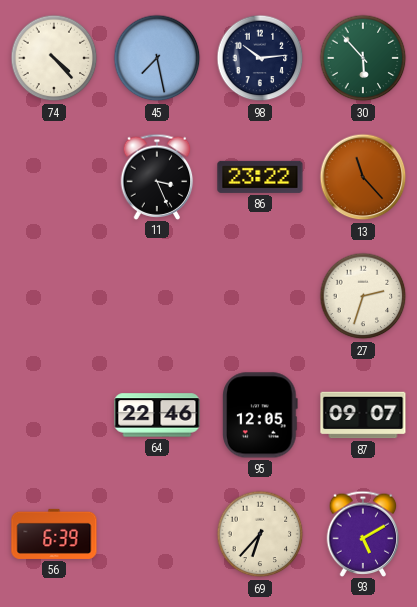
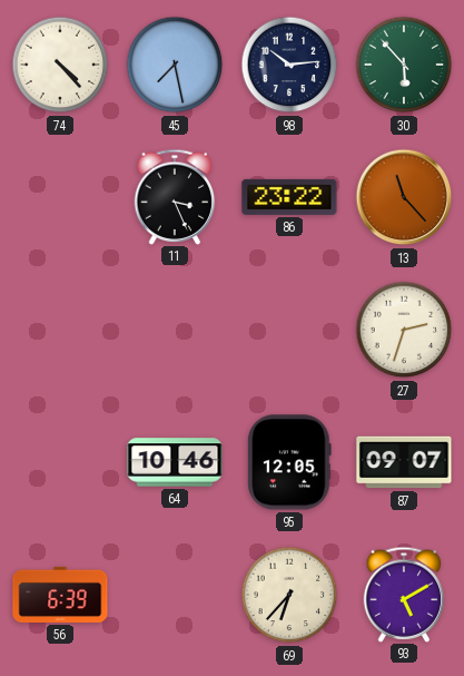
64: 22:46 -> 10:46 (175, 462)
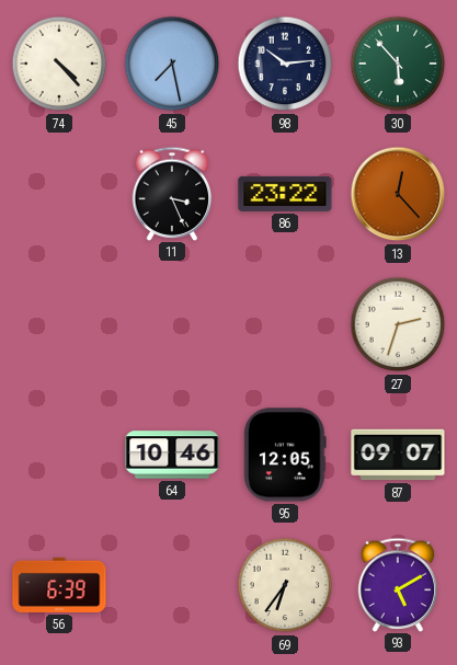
13: 11:23 -> 12:23 (398, 194)
69: 6:37 -> 6:36 (285, 585)
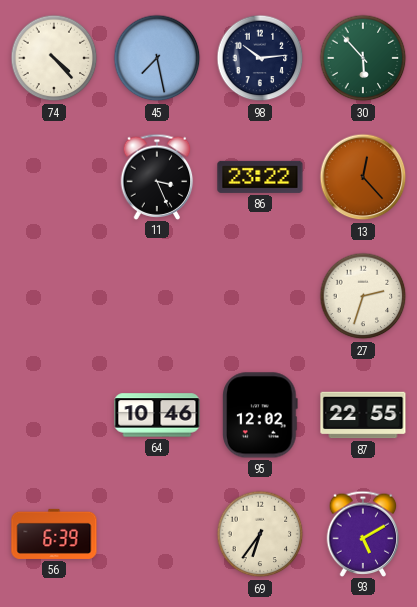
95: 12:05 -> 12:02 (260, 415)
87: 09:07 -> 22:55 (363, 415)
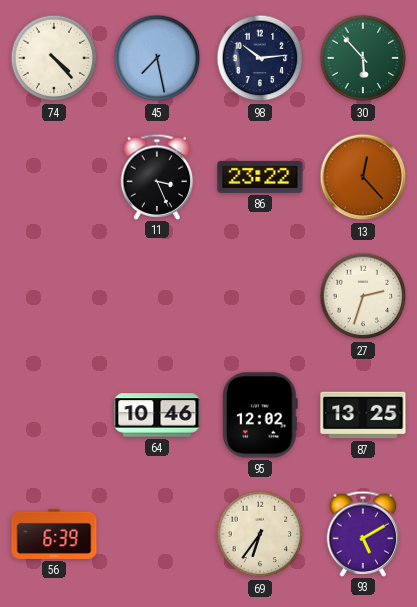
87: 22:55 -> 13:25 (363, 415)
